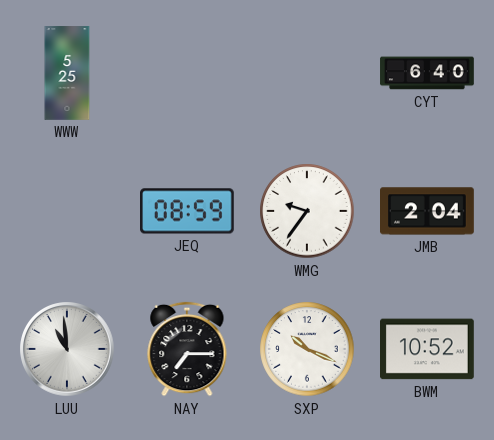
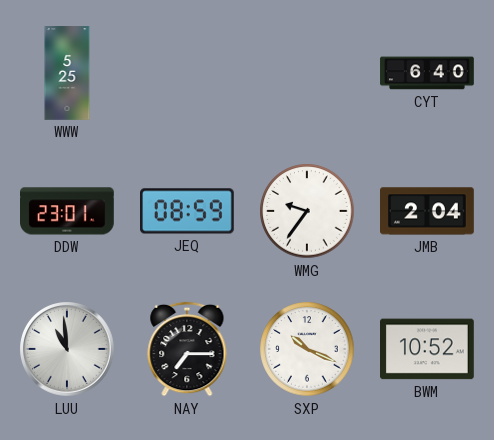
DDW: none -> 23:01 (68, 211)
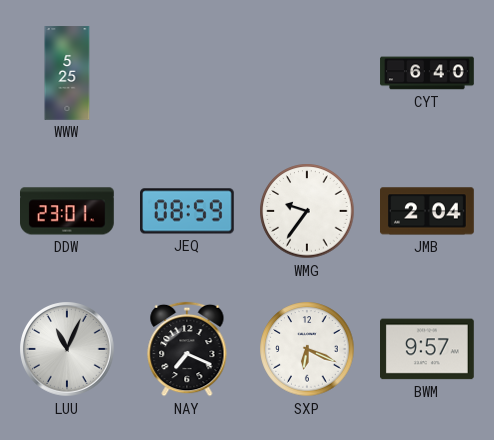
LUU: 10:59 -> 11:04 (67, 349)
NAY: 7:15 -> 7:19 (187, 349)
SXP: 10:19 -> 6:19 (307, 349)
BWM: 10:52 -> 9:57 (428, 349)
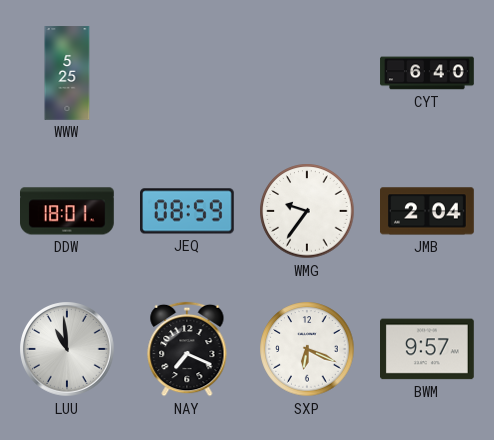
DDW: 23:01 -> 18:01 (68, 211)
LUU: 11:04 -> 10:59 (67, 349)
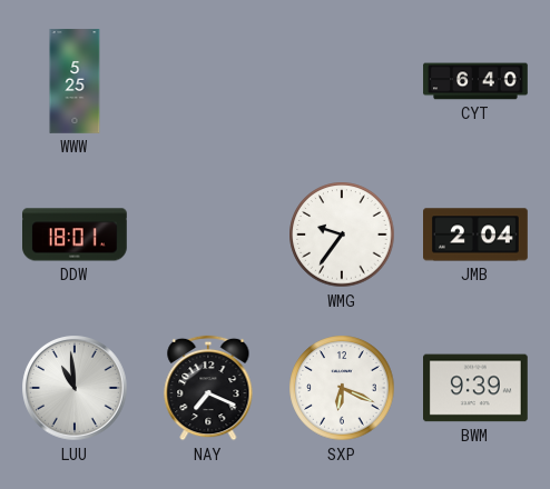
JEQ: 08:59 -> none (188, 211)
BWM: 9:57 -> 9:39 (477, 388)
